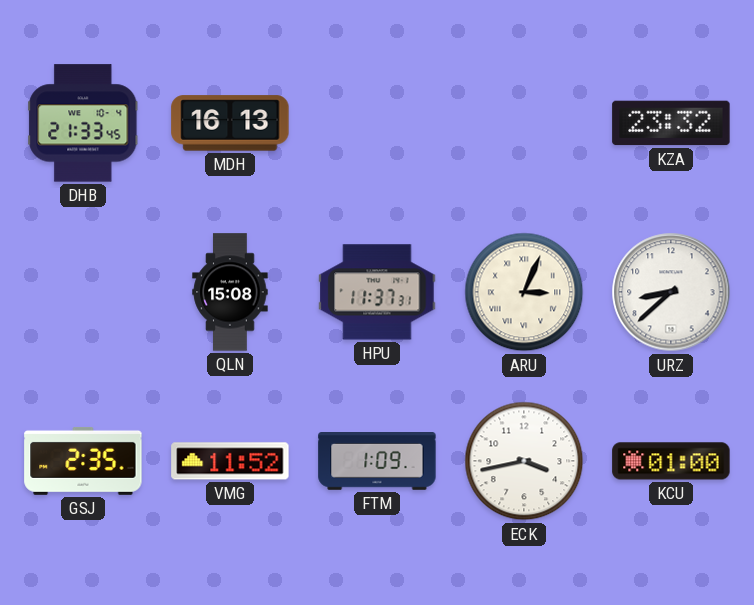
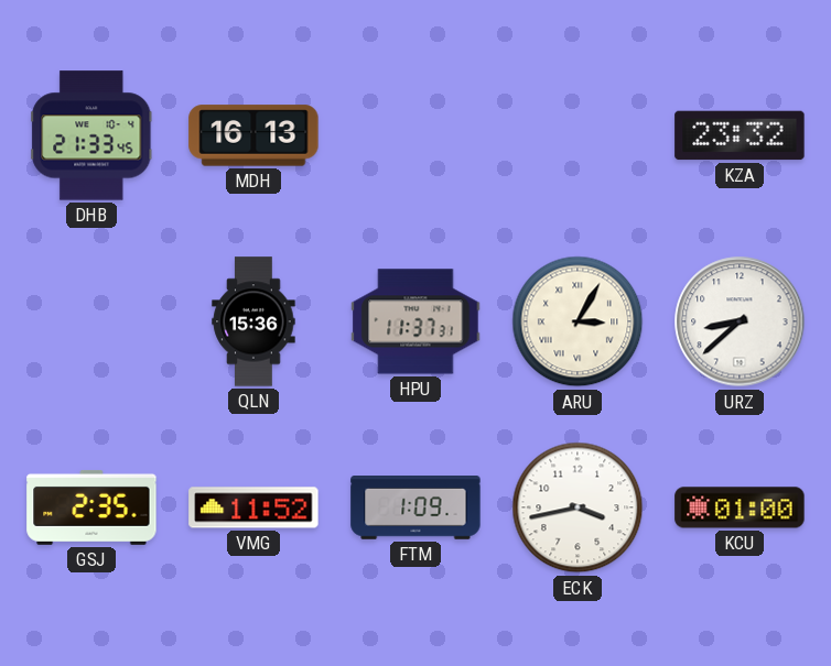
QLN: 15:08 -> 15:36 (253, 321)
ARU: 3:04 -> 3:05 (578, 321)
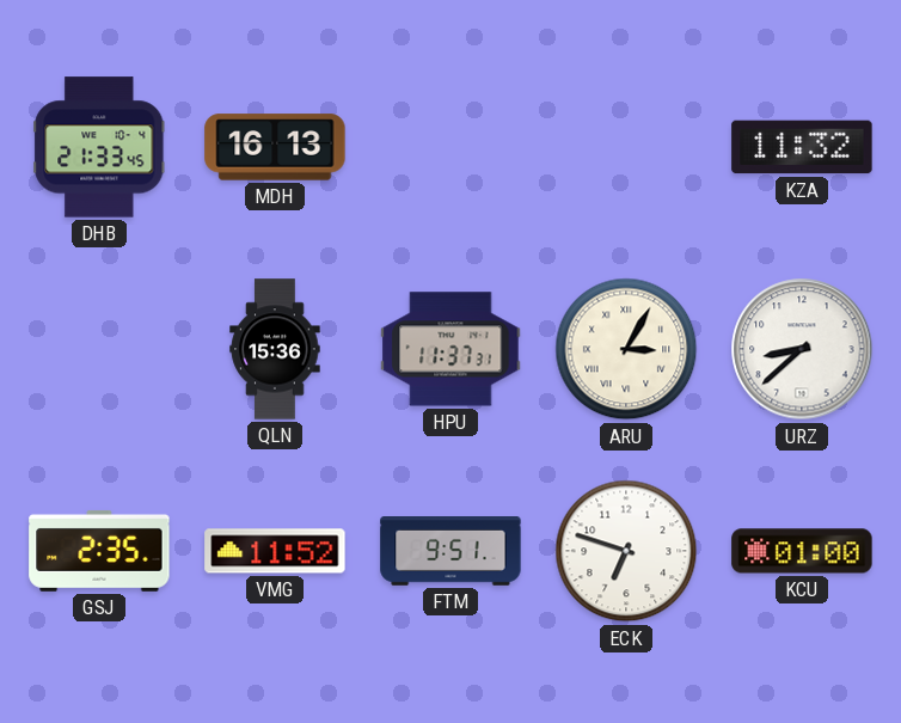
KZA: 23:32 -> 11:32 (802, 147)
FTM: 1:09 -> 9:51 (450, 552)
ECK: 3:43 -> 6:48 (626, 551)
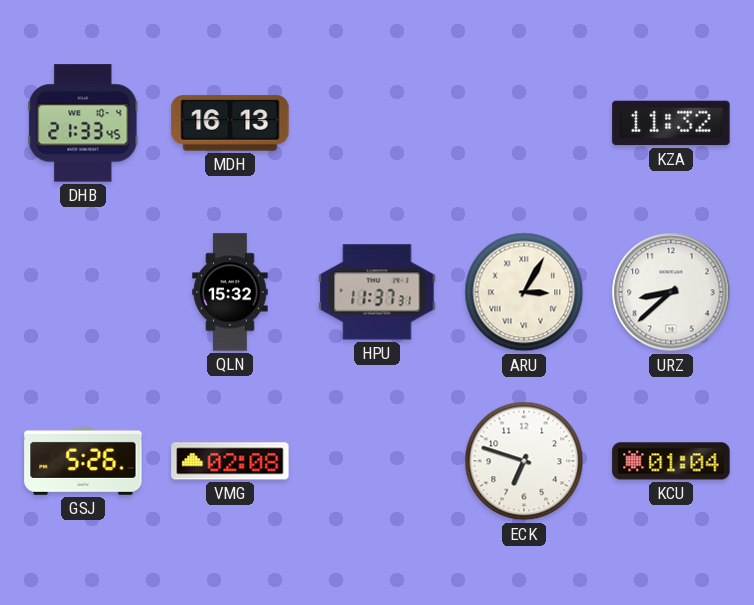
QLN: 15:36 -> 15:32 (230, 292)
GSJ: 2:35 -> 5:26 (83, 461)
VMG: 11:52 -> 02:08 (230, 461)
FTM: 9:51 -> none (450, 552)
KCU: 01:00 -> 01:04 (671, 461)
